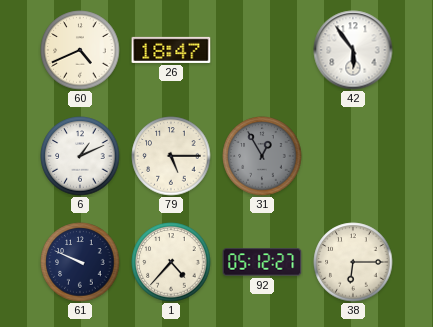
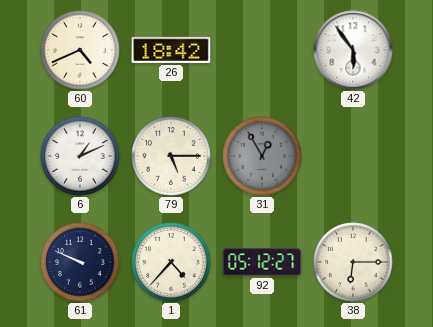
26: 18:47 -> 18:42 (171, 50)
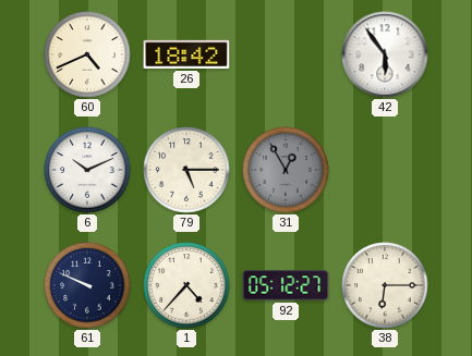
6: 1:11 -> 10:11 (87, 170)
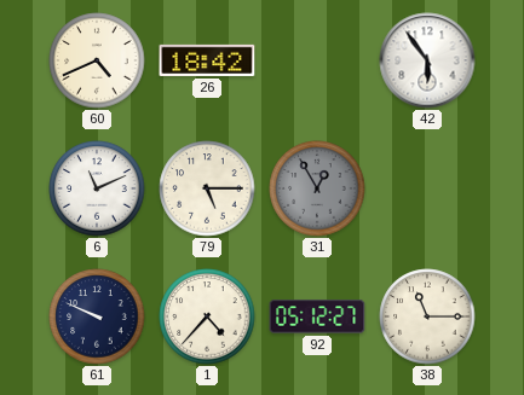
6: 10:11 -> 11:11 (97, 188)
38: 6:15 -> 11:15 (427, 316)
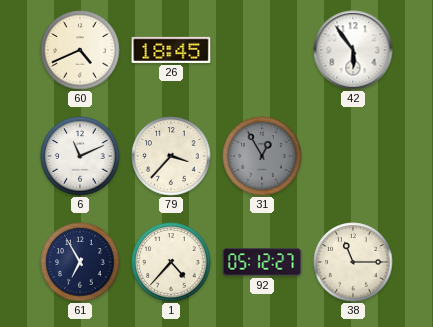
26: 18:42 -> 18:45 (171, 50)
79: 5:15 -> 3:37 (171, 156)
61: 9:49 -> 6:55 (80, 262)
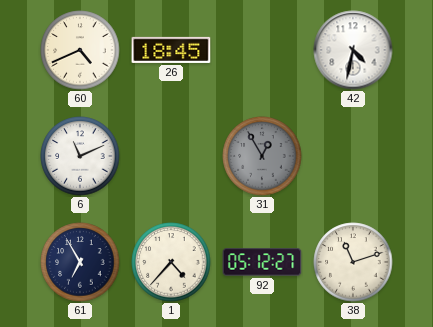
42: 5:54 -> 4:32 (353, 50)
79: 3:37 -> none (171, 156)
38: 11:15 -> 11:12 (353, 262)
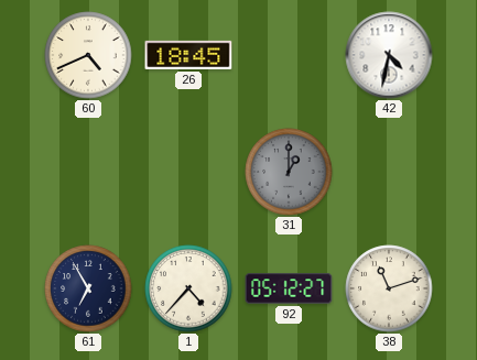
6: 11:11 -> none (80, 156)
31: 12:55 -> 1:00 (289, 172)
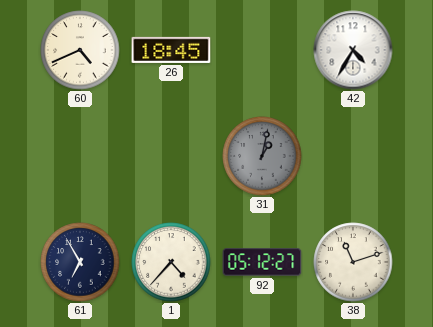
42: 4:32 -> 4:35 (353, 50)
31: 1:00 -> 1:02 (262, 156)
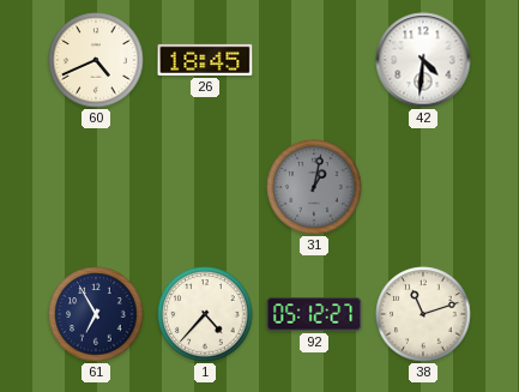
42: 4:35 -> 4:31 (423, 60)
